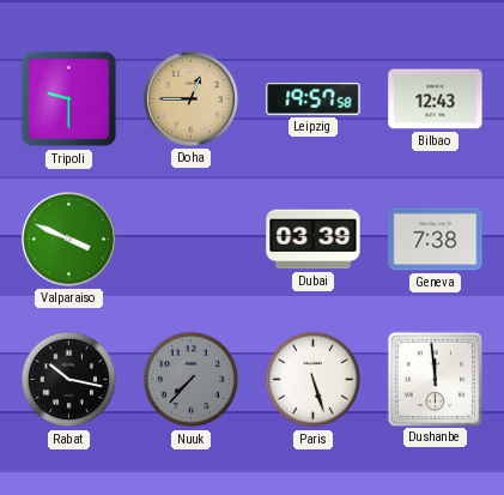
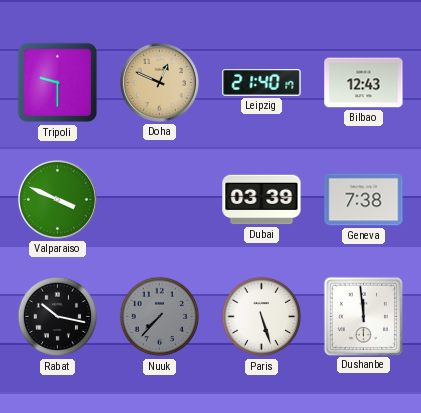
Doha: 12:45 -> 12:49 (159, 82)
Leipzig: 19:57 -> 21:40 (262, 83)
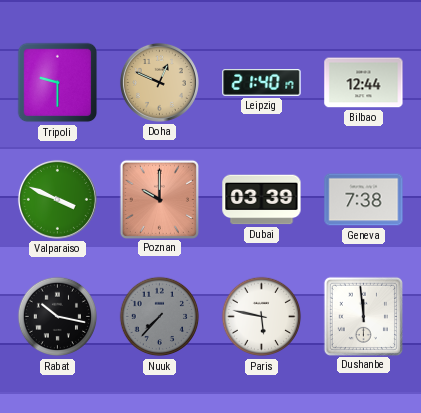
Bilbao: 12:43 -> 12:44 (364, 83)
Poznan: none -> 10:00 (159, 199)
Paris: 5:27 -> 5:47 (262, 317)
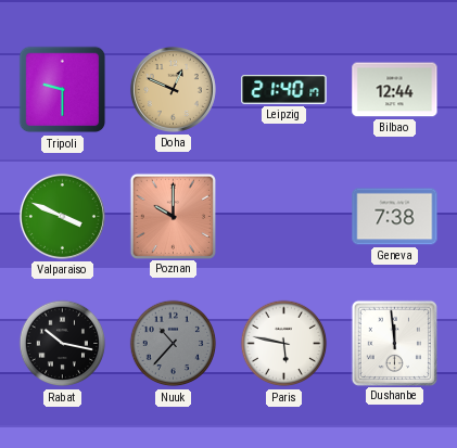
Dubai: 03:39 -> none (262, 200)
Nuuk: 7:37 -> 10:37 (174, 344)
